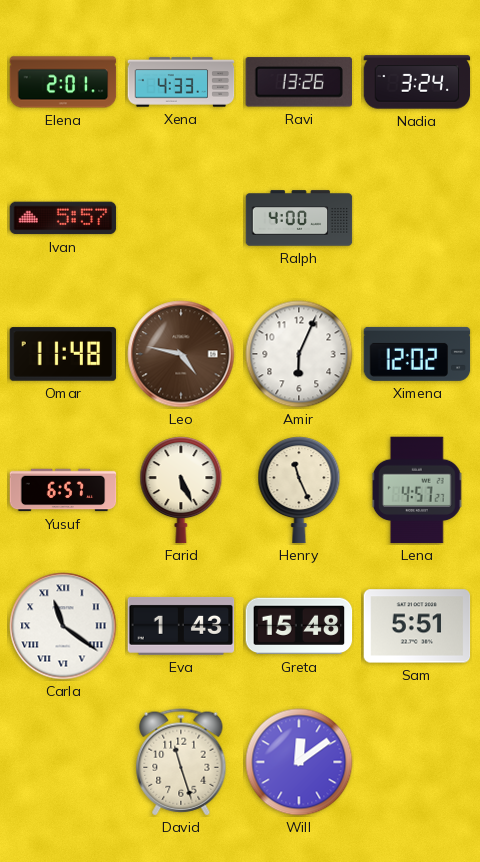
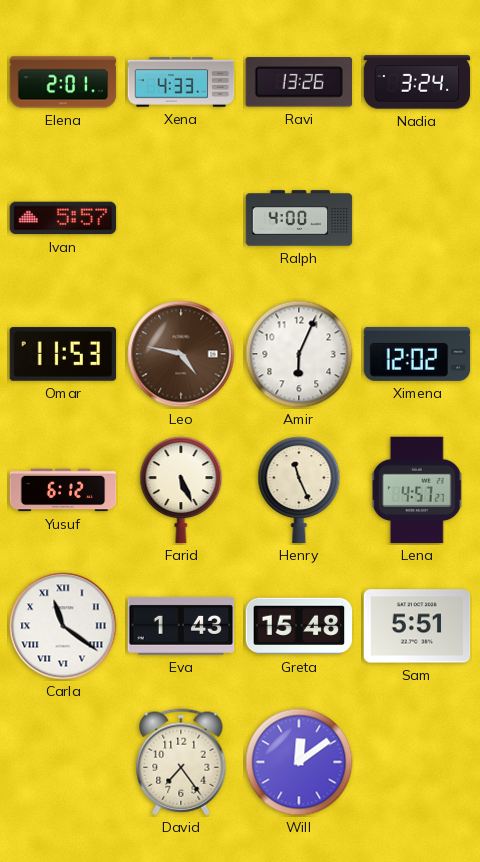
Omar: 11:48 -> 11:53 (63, 354)
Yusuf: 6:57 -> 6:12 (63, 490)
David: 11:27 -> 7:24 (181, 762)
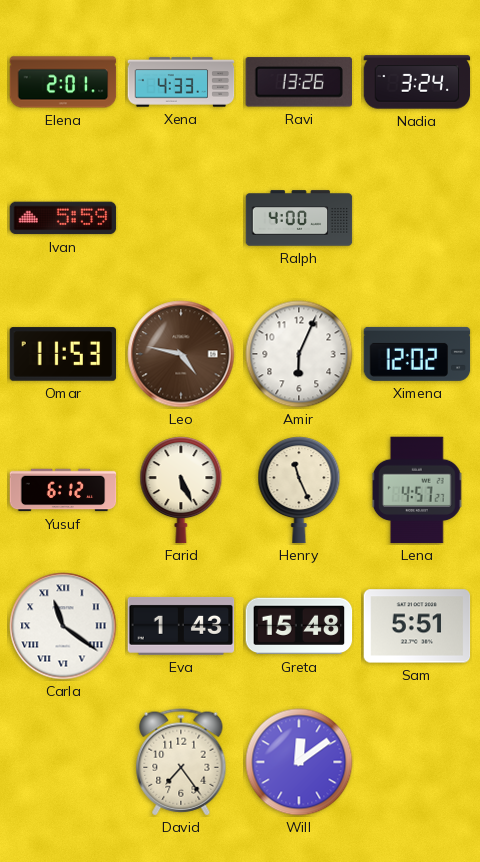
Ivan: 5:57 -> 5:59 (63, 218)
